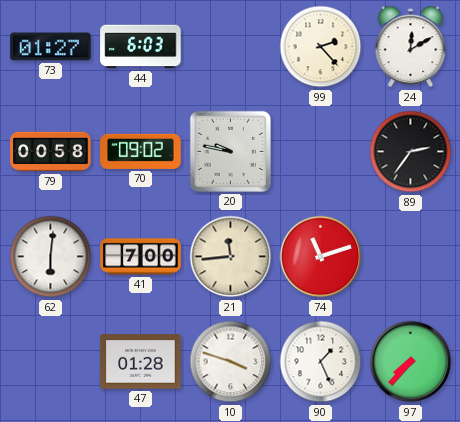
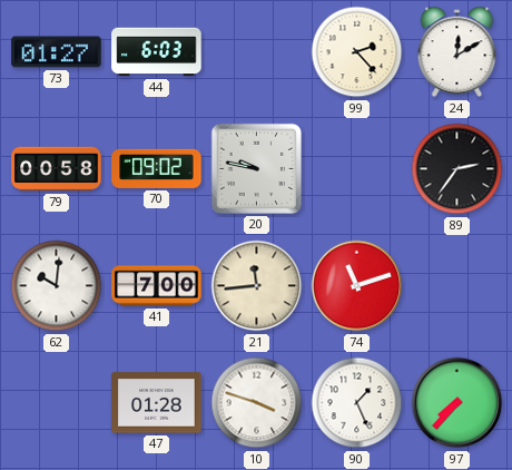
62: 6:01 -> 10:01 (57, 286)
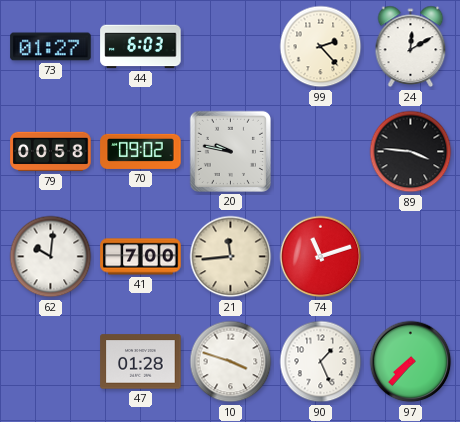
89: 2:36 -> 3:46 (411, 152)
